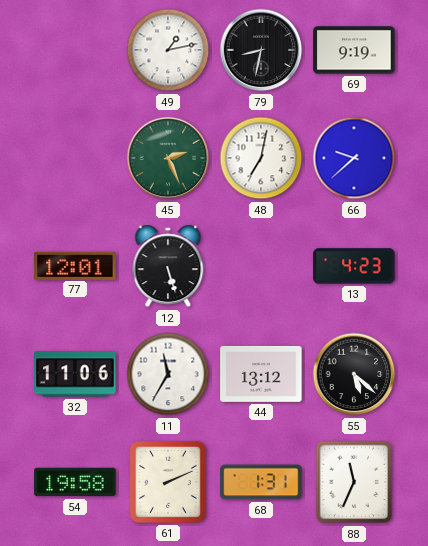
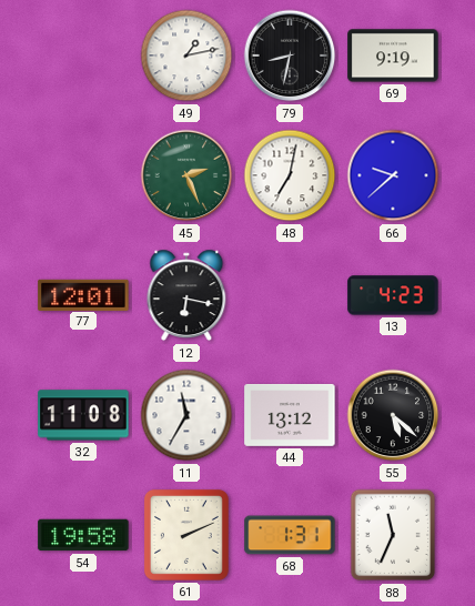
12: 5:27 -> 6:17 (186, 295)
32: 11:06 -> 11:08 (83, 415)
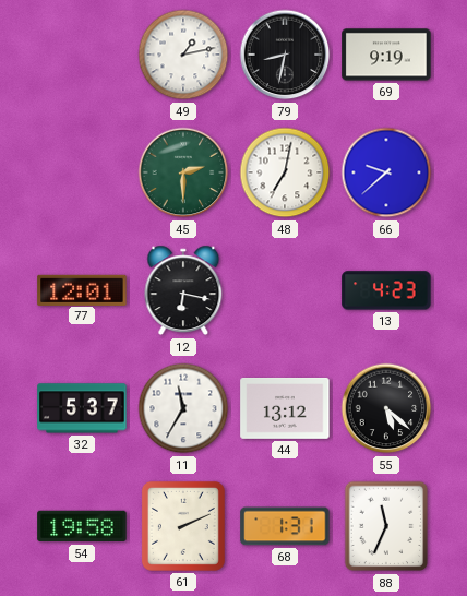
45: 2:26 -> 2:30 (183, 172)
32: 11:08 -> 5:37 (82, 408)
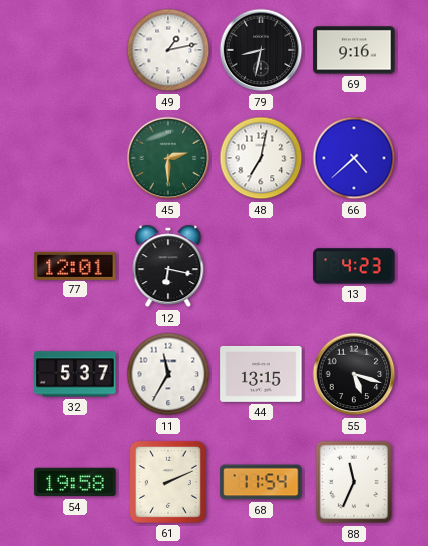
69: 9:19 -> 9:16 (354, 50)
66: 9:38 -> 4:38 (354, 158)
44: 13:12 -> 13:15 (261, 374)
55: 5:22 -> 5:18 (354, 374)
68: 1:31 -> 11:54 (261, 482)
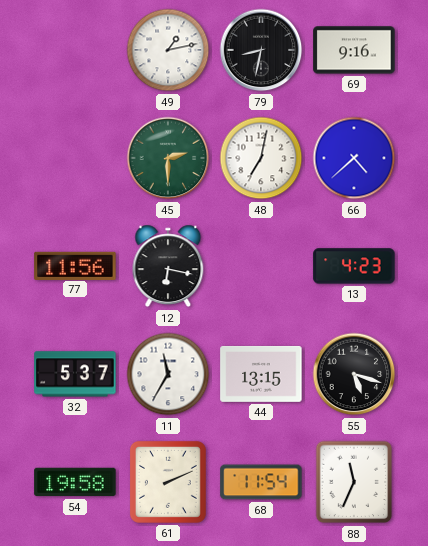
77: 12:01 -> 11:56 (75, 265)
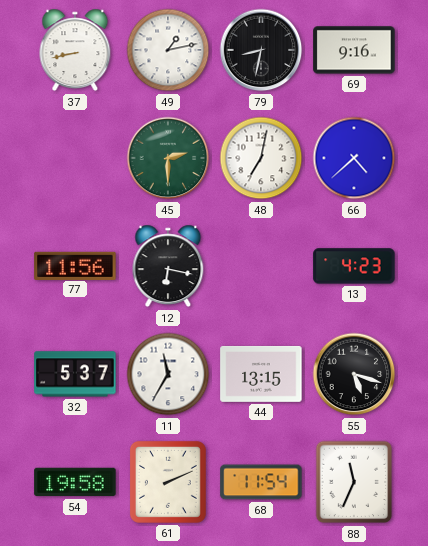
37: none -> 8:43 (75, 50)
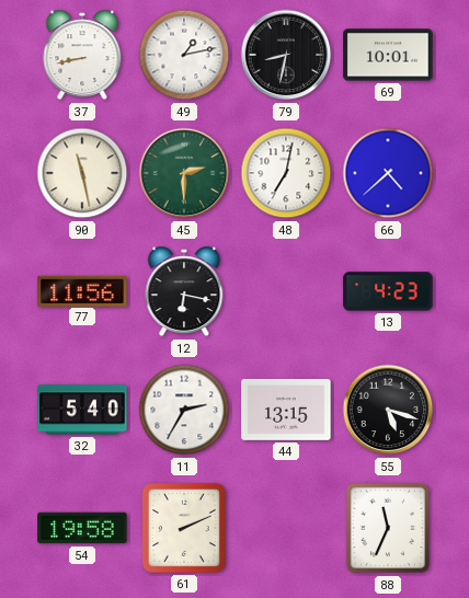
69: 9:16 -> 10:01 (388, 55)
90: none -> 11:28 (82, 173)
32: 5:37 -> 5:40 (82, 410)
11: 11:35 -> 2:35 (184, 410)
68: 11:54 -> none (261, 482)
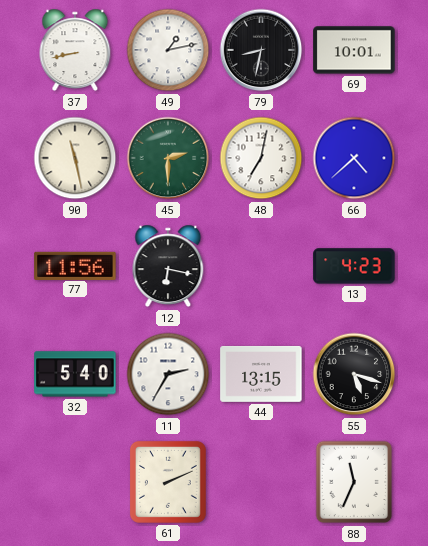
54: 19:58 -> none (82, 528)
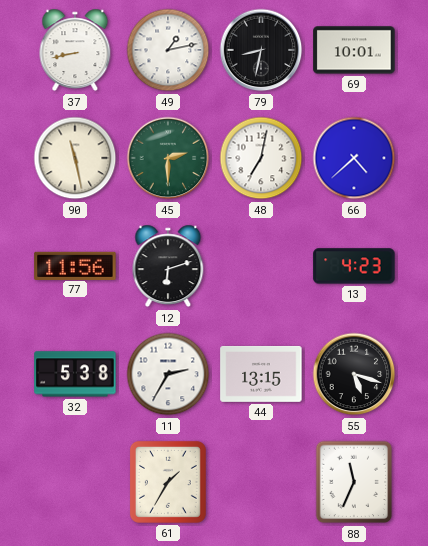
12: 6:17 -> 6:12 (168, 266)
32: 5:40 -> 5:38 (75, 374)
61: 2:11 -> 1:35 (168, 482)
